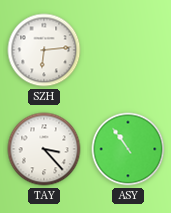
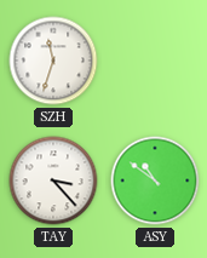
SZH: 6:14 -> 11:33 (53, 61)
ASY: 10:54 -> 10:51 (155, 180)
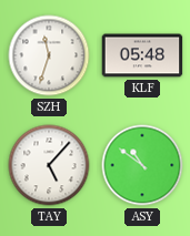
KLF: none -> 05:48 (142, 55)
TAY: 3:23 -> 5:07 (49, 165)
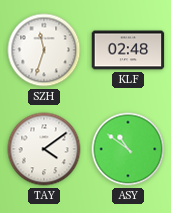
KLF: 05:48 -> 02:48 (128, 50)
TAY: 5:07 -> 4:09 (44, 149)
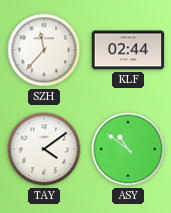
SZH: 11:33 -> 11:37 (44, 50)
KLF: 02:48 -> 02:44 (128, 50)
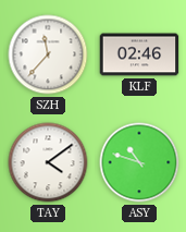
KLF: 02:44 -> 02:46 (139, 54)
ASY: 10:51 -> 10:48 (139, 162)
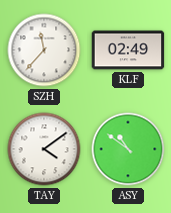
KLF: 02:46 -> 02:49 (128, 50)
ASY: 10:48 -> 10:51 (128, 149)
